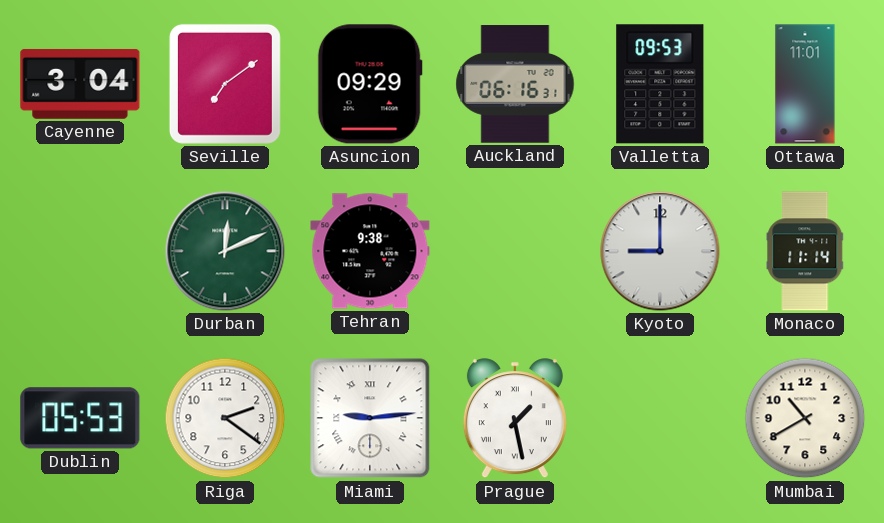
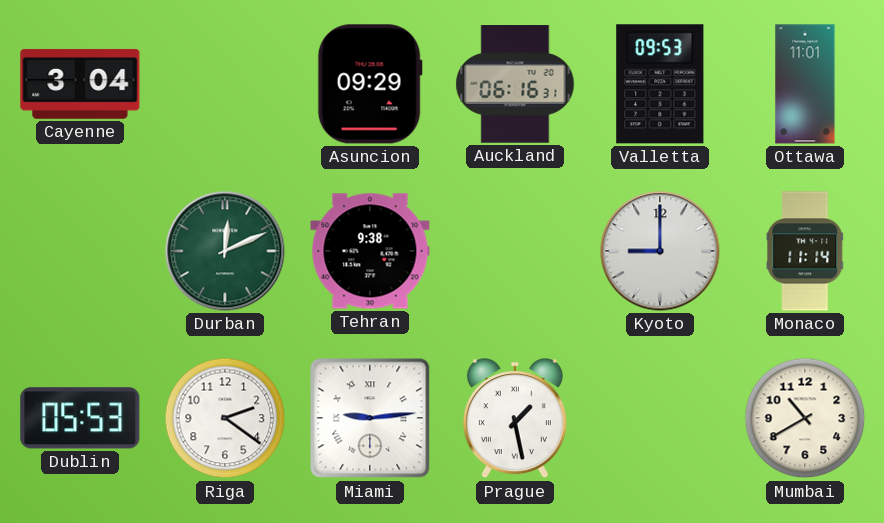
Seville: 7:09 -> none (225, 84)
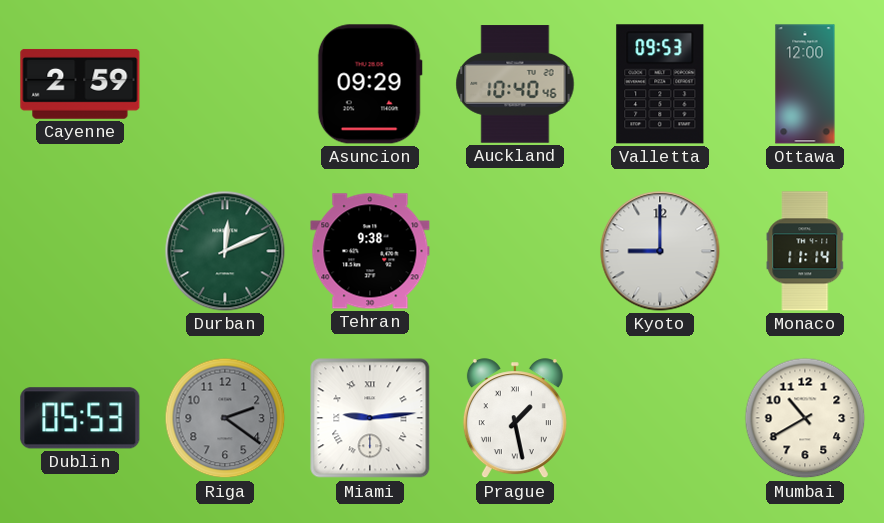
Cayenne: 3:04 -> 2:59 (80, 84)
Auckland: 06:16 -> 10:40 (515, 84)
Ottawa: 11:01 -> 12:00 (805, 84)
Riga dial: white -> grey (225, 418)
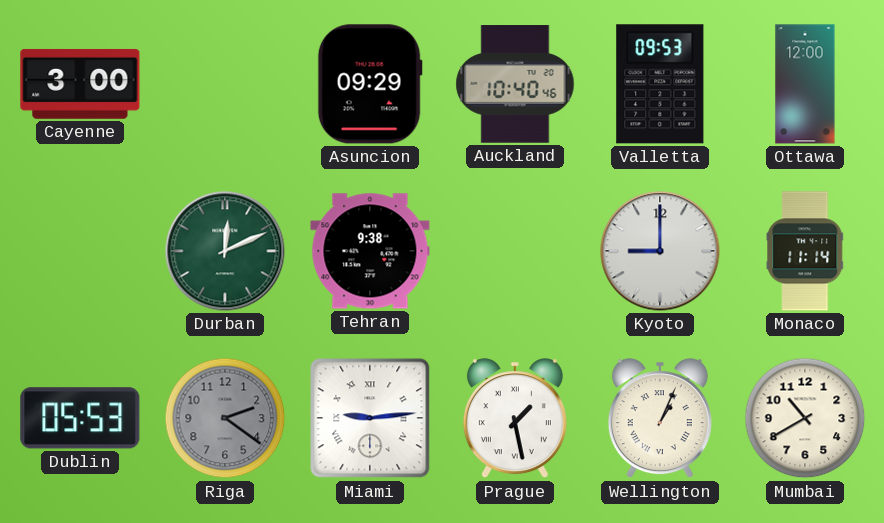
Cayenne: 2:59 -> 3:00 (80, 84)
Wellington: none -> 1:04 (660, 419)
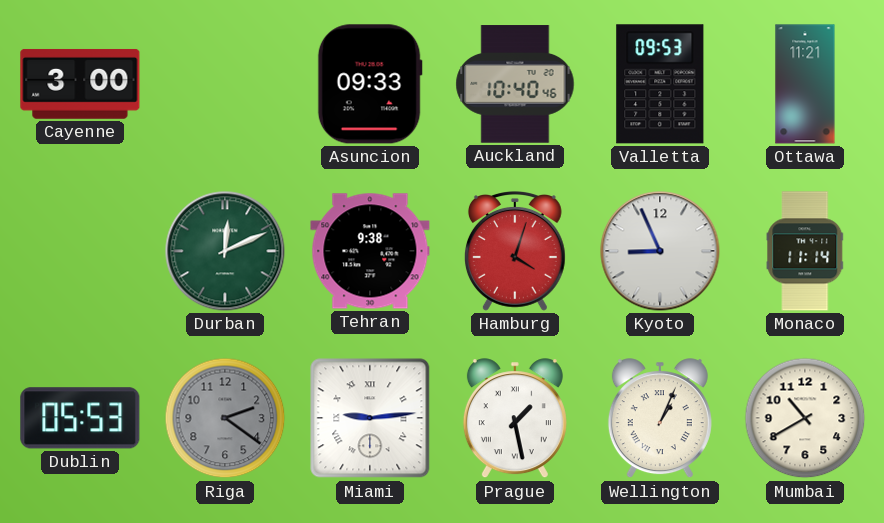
Asuncion: 09:29 -> 09:33 (370, 84)
Ottawa: 12:00 -> 11:21 (805, 84)
Hamburg: none -> 4:03 (515, 252)
Kyoto: 9:00 -> 8:56 (660, 251)
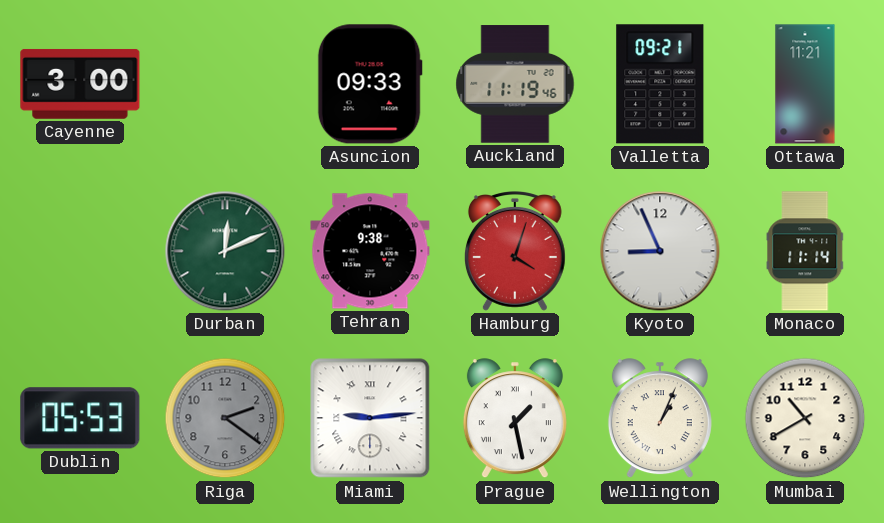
Auckland: 10:40 -> 11:19 (515, 84)
Valletta: 09:53 -> 09:21 (660, 84)
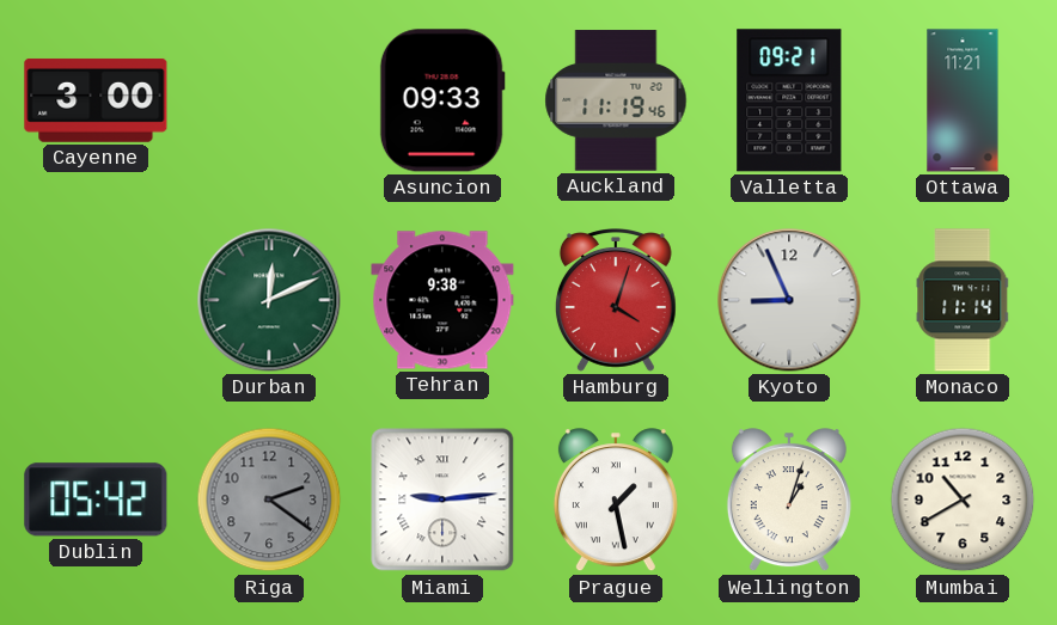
Dublin: 05:53 -> 05:42 (96, 500)
Wellington: 1:04 -> 1:03 (789, 501)
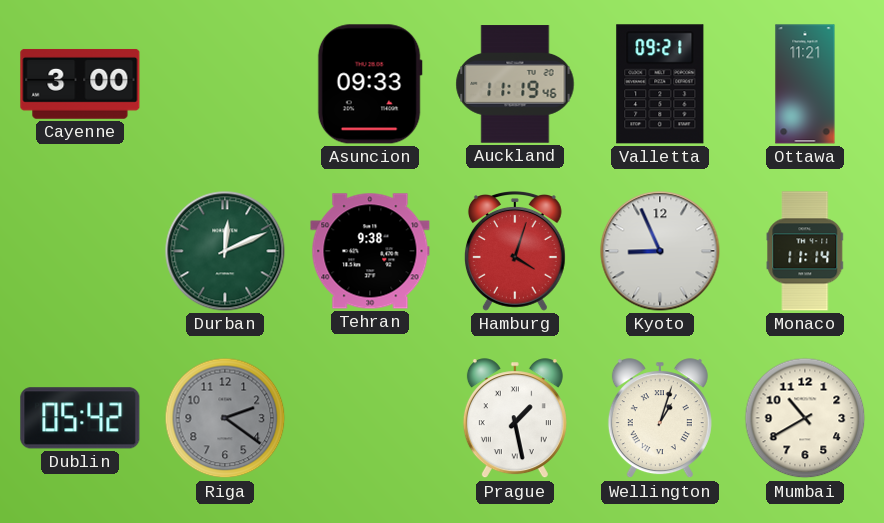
Miami: 9:14 -> none (442, 500)
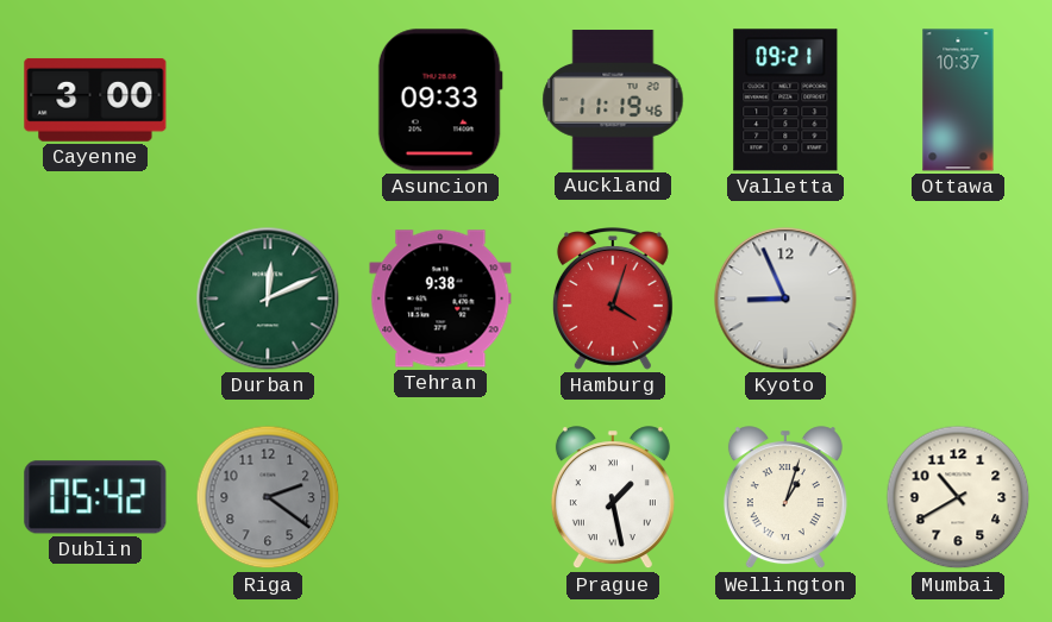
Ottawa: 11:21 -> 10:37 (958, 100)
Monaco: 11:14 -> none (805, 251)
